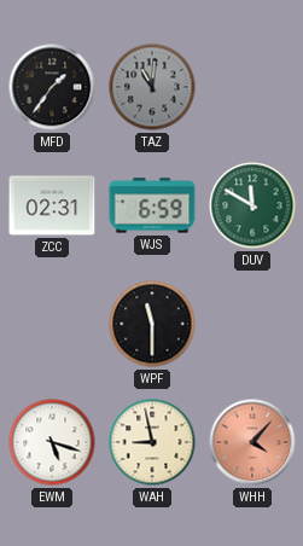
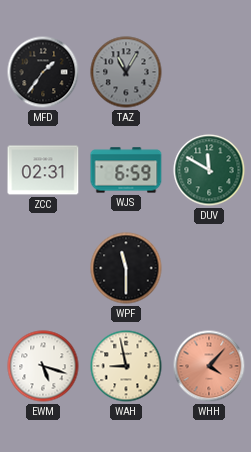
TAZ: 11:01 -> 11:05 (126, 72)
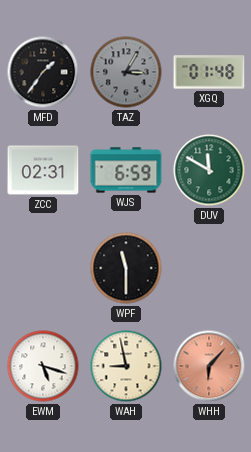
TAZ: 11:05 -> 3:05 (126, 72)
XGQ: none -> 01:48 (209, 72)
WHH: 4:07 -> 6:07 (209, 366)
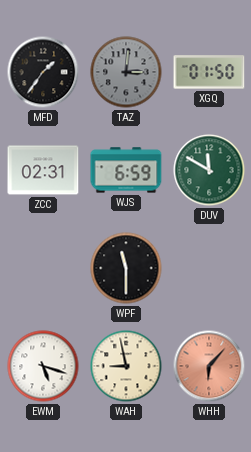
TAZ: 3:05 -> 3:01 (126, 72)
XGQ: 01:48 -> 01:50 (209, 72)
